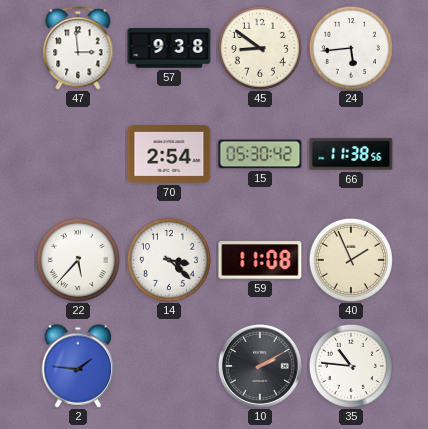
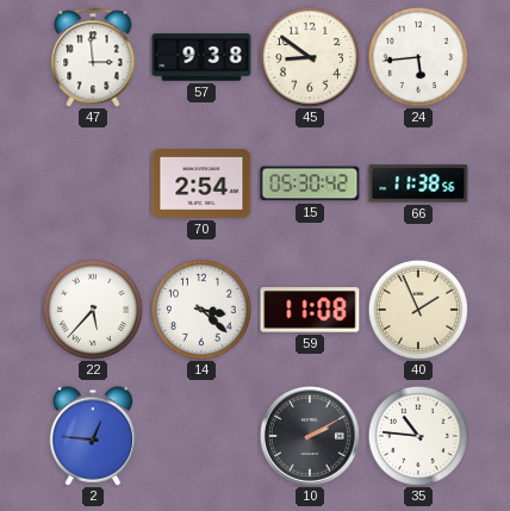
2: 1:46 -> 12:46 (93, 436)
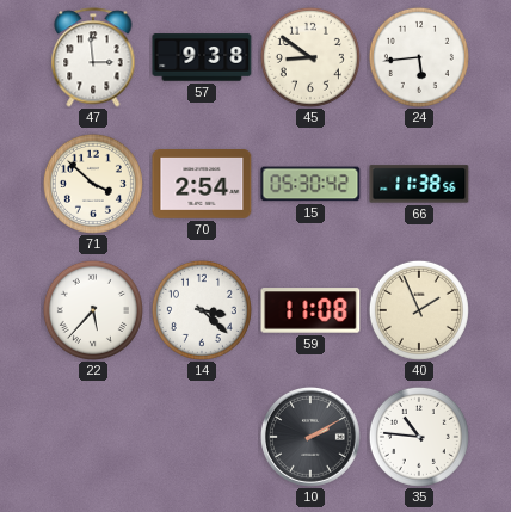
71: none -> 3:52 (93, 184)
2: 12:46 -> none (93, 436)
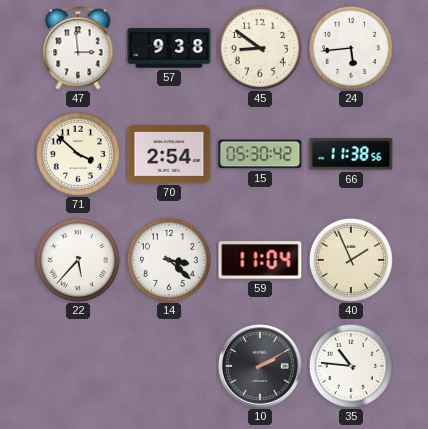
59: 11:08 -> 11:04 (260, 260)
